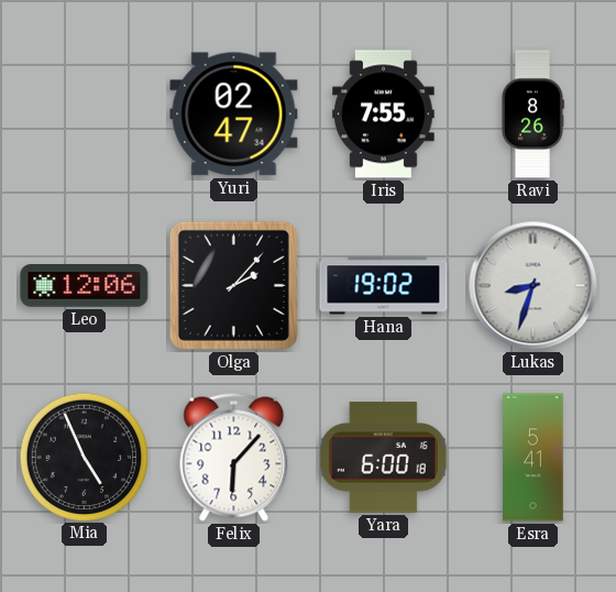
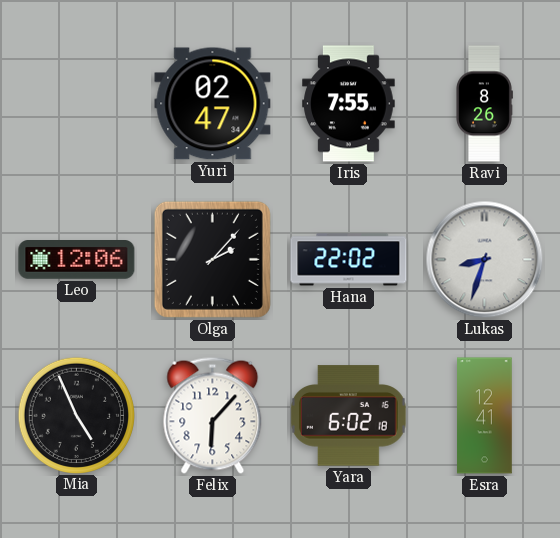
Hana: 19:02 -> 22:02 (349, 260)
Yara: 6:00 -> 6:02 (349, 416)
Esra: 5:41 -> 12:41 (485, 416)
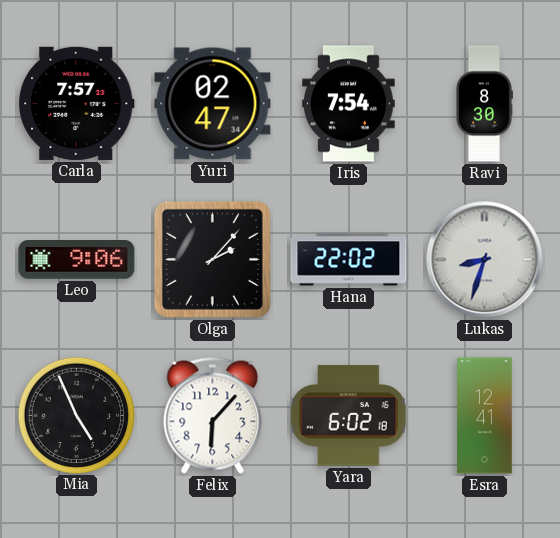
Carla: none -> 7:57 (77, 103)
Iris: 7:55 -> 7:54 (349, 104)
Ravi: 8:26 -> 8:30 (485, 104)
Leo: 12:06 -> 9:06 (77, 260)
